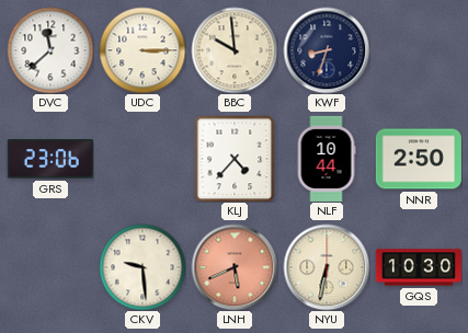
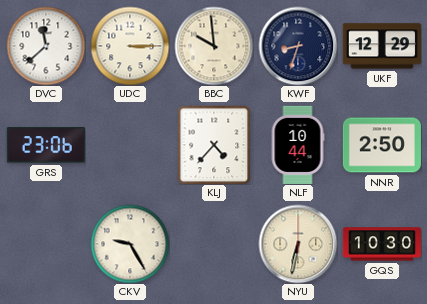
UKF: none -> 12:29 (382, 46)
CKV: 9:29 -> 9:25 (130, 244)
LNH: 5:41 -> none (235, 267)
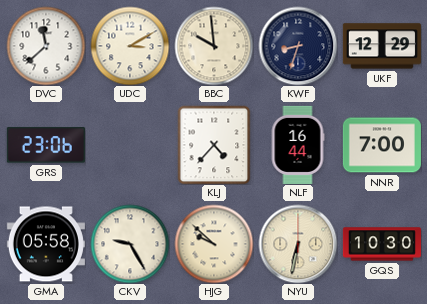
UDC: 3:15 -> 3:10 (130, 46)
NLF: 10:44 -> 16:44 (298, 145)
NNR: 2:50 -> 7:00 (382, 145)
GMA: none -> 05:58 (46, 244)
HJG: none -> 9:52 (214, 244)
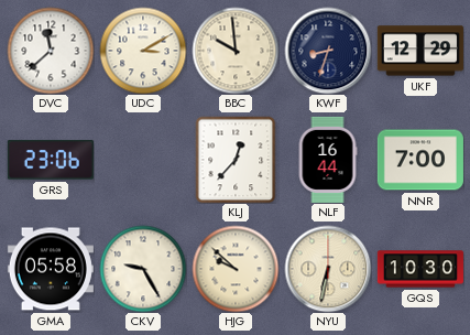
KLJ: 4:37 -> 12:37 (236, 160)
